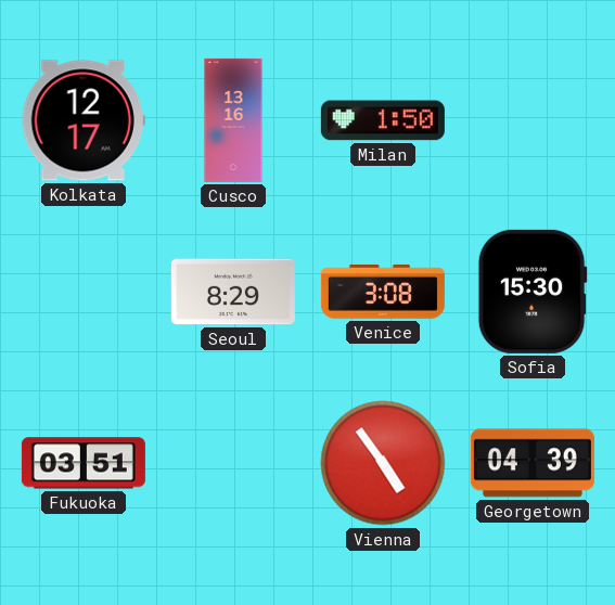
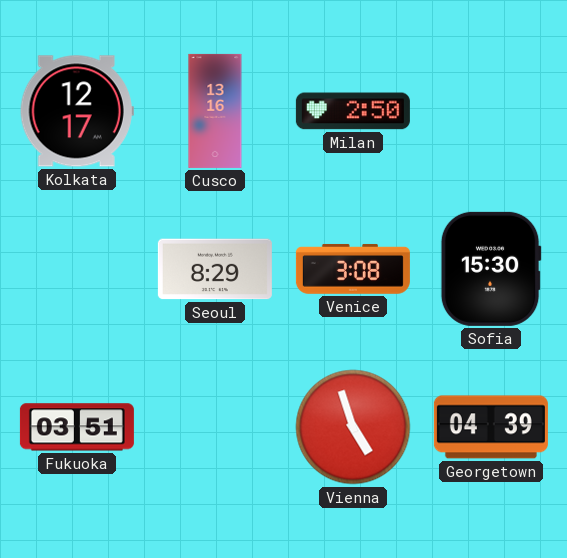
Milan: 1:50 -> 2:50 (353, 111)
Vienna: 4:54 -> 4:57 (353, 427)
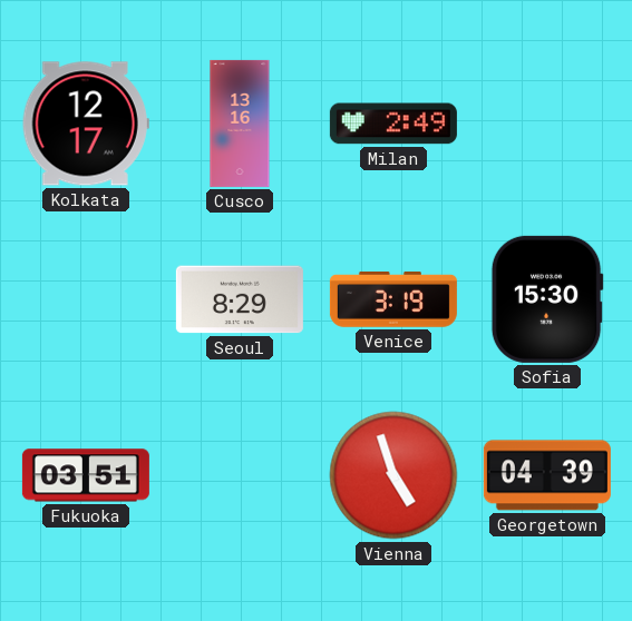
Milan: 2:50 -> 2:49 (393, 124)
Venice: 3:08 -> 3:19 (393, 299)
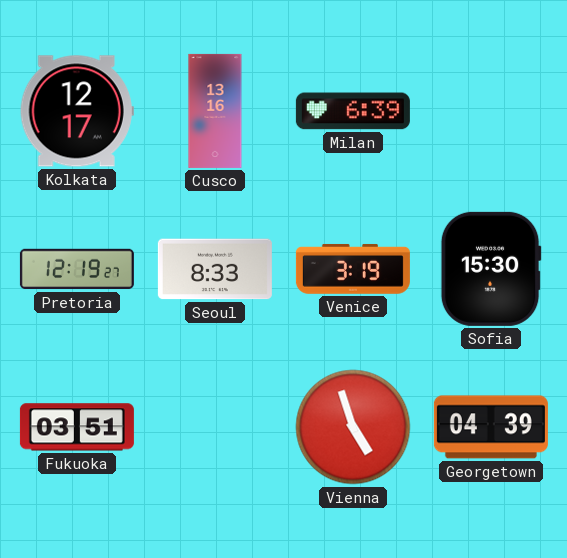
Milan: 2:49 -> 6:39 (353, 111)
Pretoria: none -> 12:19 (77, 269)
Seoul: 8:29 -> 8:33 (215, 269)
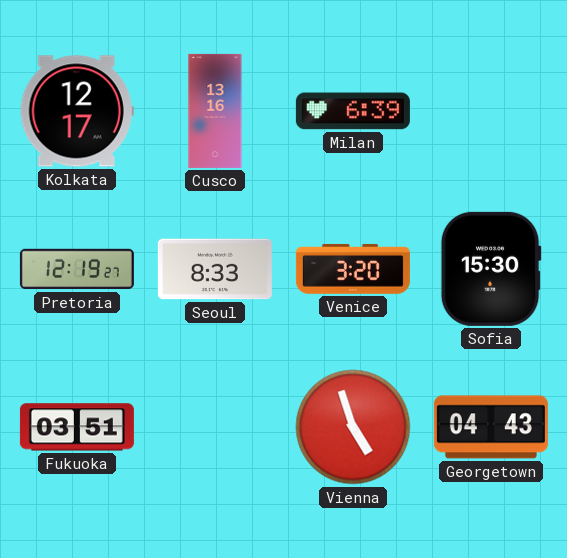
Venice: 3:19 -> 3:20 (353, 269)
Georgetown: 04:39 -> 04:43 (491, 427)
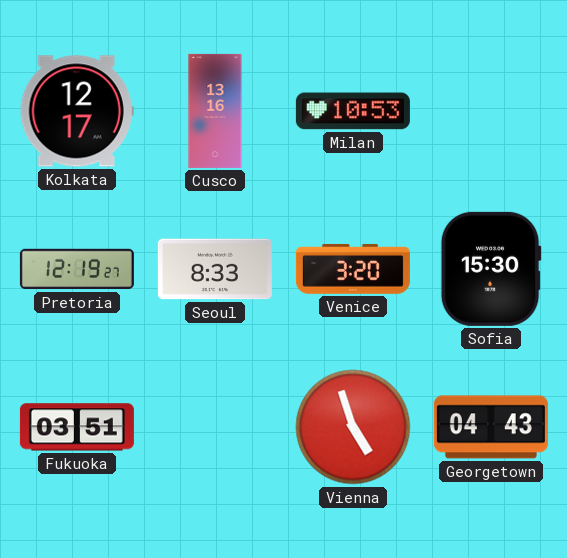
Milan: 6:39 -> 10:53 (353, 111)
